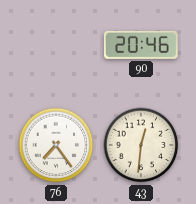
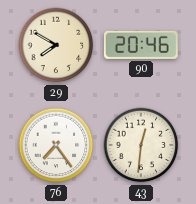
29: none -> 7:50 (56, 45)
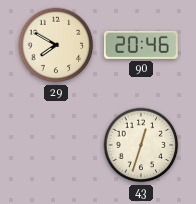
76: 7:24 -> none (56, 145)
43: 12:31 -> 12:33 (141, 145)
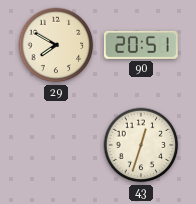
90: 20:46 -> 20:51 (141, 45)
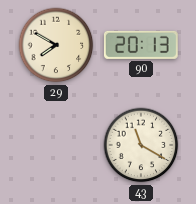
90: 20:51 -> 20:13 (141, 45)
43: 12:33 -> 11:20 (141, 145)
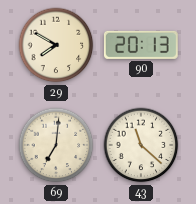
69: none -> 7:01 (56, 145)
43: 11:20 -> 11:22 (141, 145)
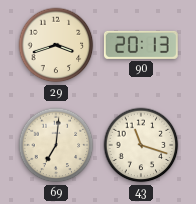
29: 7:50 -> 3:42 (56, 45)
43: 11:22 -> 11:18 (141, 145)
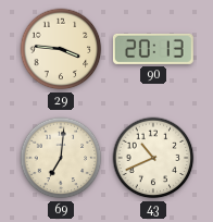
29: 3:42 -> 3:46 (61, 49)
43: 11:18 -> 10:41 (153, 158)
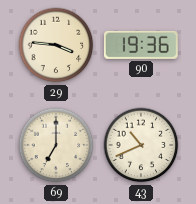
90: 20:13 -> 19:36 (141, 45)
69: 7:01 -> 7:00 (56, 145)
